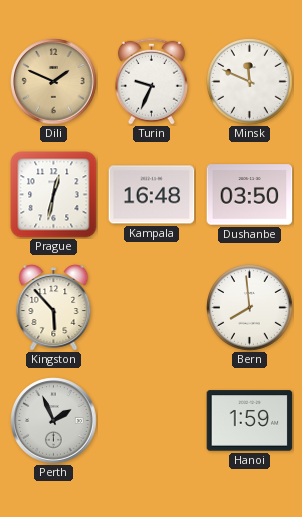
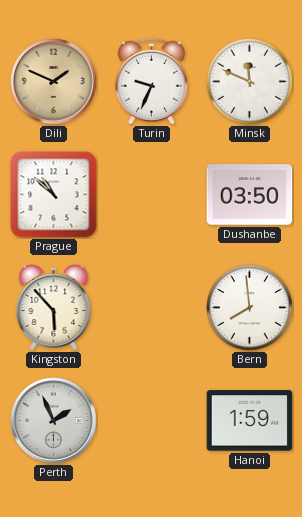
Prague: 12:32 -> 10:52 (54, 195)
Kampala: 16:48 -> none (152, 195)
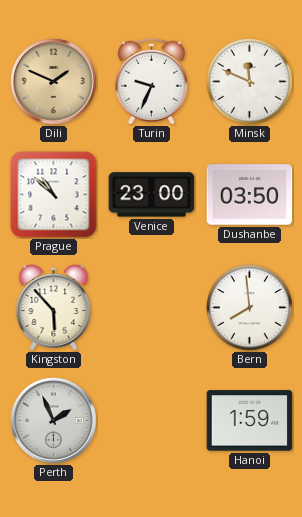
Venice: none -> 23:00 (152, 195)
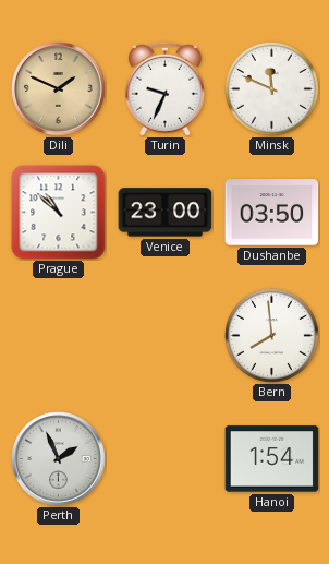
Kingston: 5:53 -> none (54, 308)
Hanoi: 1:59 -> 1:54 (272, 459)
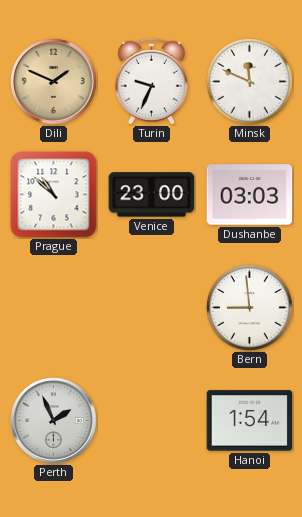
Dushanbe: 03:50 -> 03:03 (250, 195)
Bern: 7:59 -> 8:59 (250, 308)
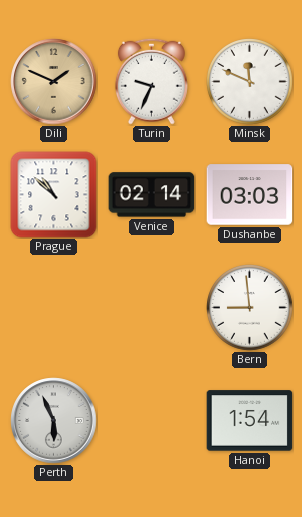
Venice: 23:00 -> 02:14 (152, 195)
Perth: 1:56 -> 5:56 (54, 421)
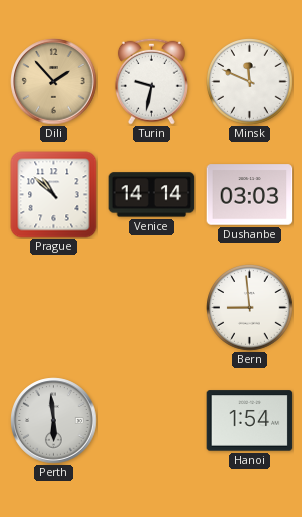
Dili: 1:49 -> 1:53 (54, 82)
Turin: 9:34 -> 9:32 (151, 81)
Venice: 02:14 -> 14:14 (152, 195)
Perth: 5:56 -> 5:59 (54, 421)
